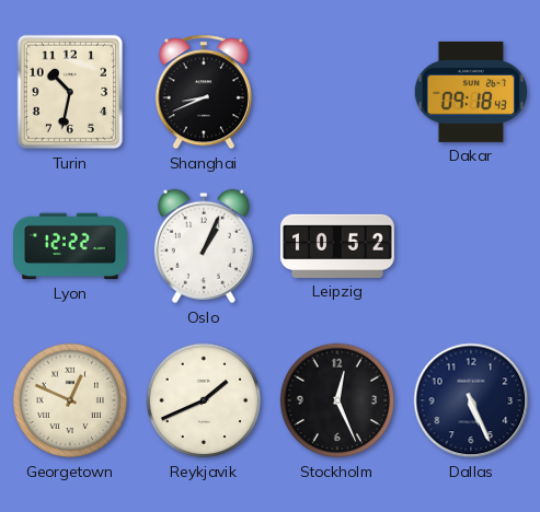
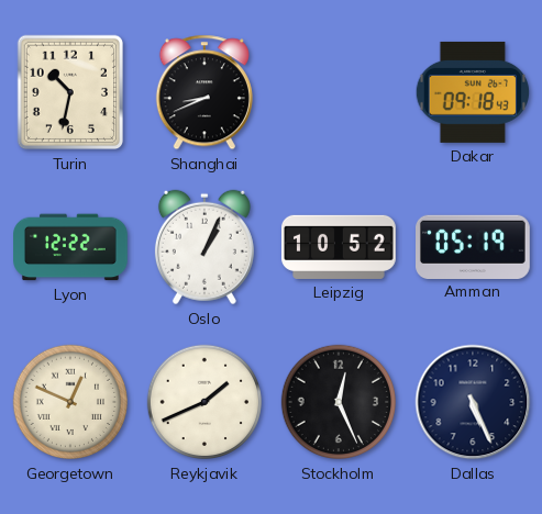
Amman: none -> 05:19 (474, 246)
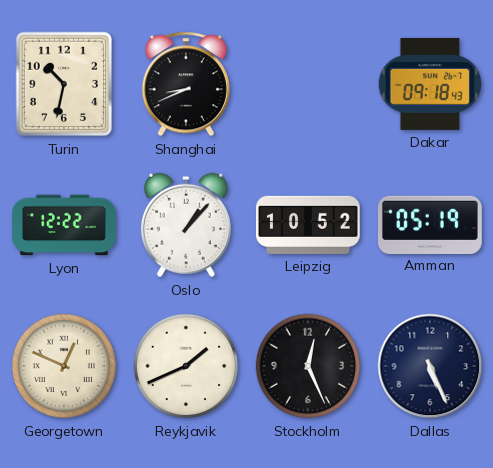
Oslo: 1:04 -> 1:07 (186, 225)
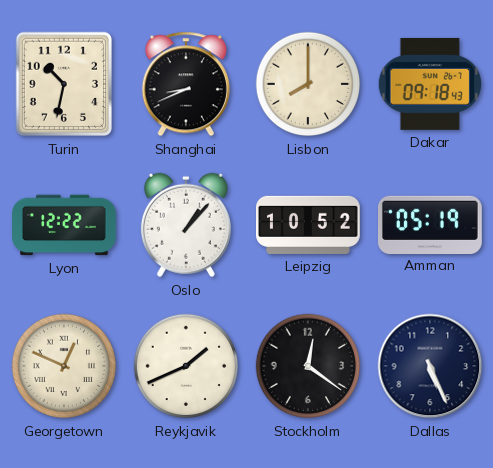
Lisbon: none -> 8:00 (308, 84)
Stockholm: 12:26 -> 12:21 (308, 366)
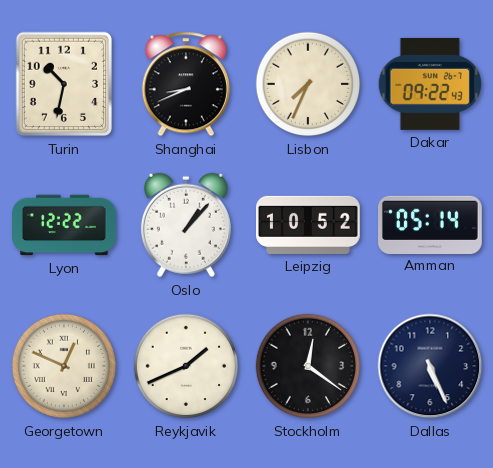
Lisbon: 8:00 -> 7:34 (308, 84)
Dakar: 09:18 -> 09:22 (429, 84)
Amman: 05:19 -> 05:14 (431, 224)
